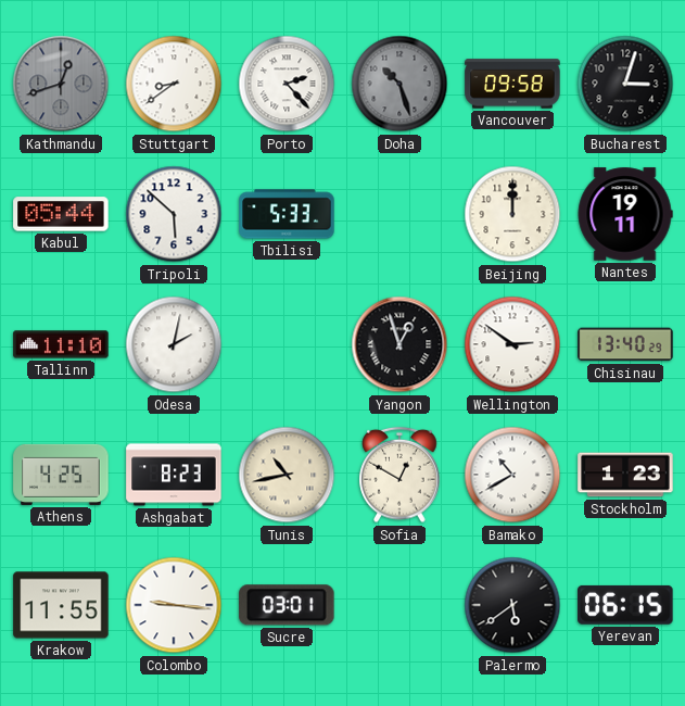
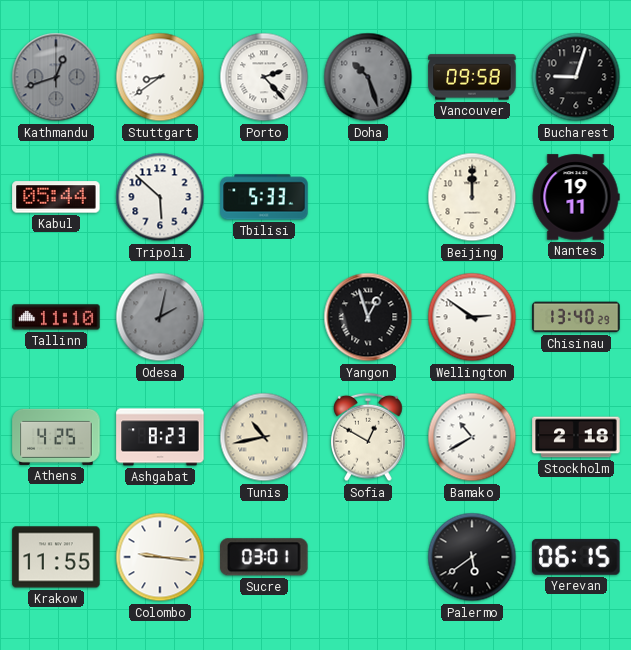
Bucharest: 3:03 -> 9:03 (576, 77)
Odesa dial: white -> grey (160, 317)
Stockholm: 1:23 -> 2:18 (576, 437)
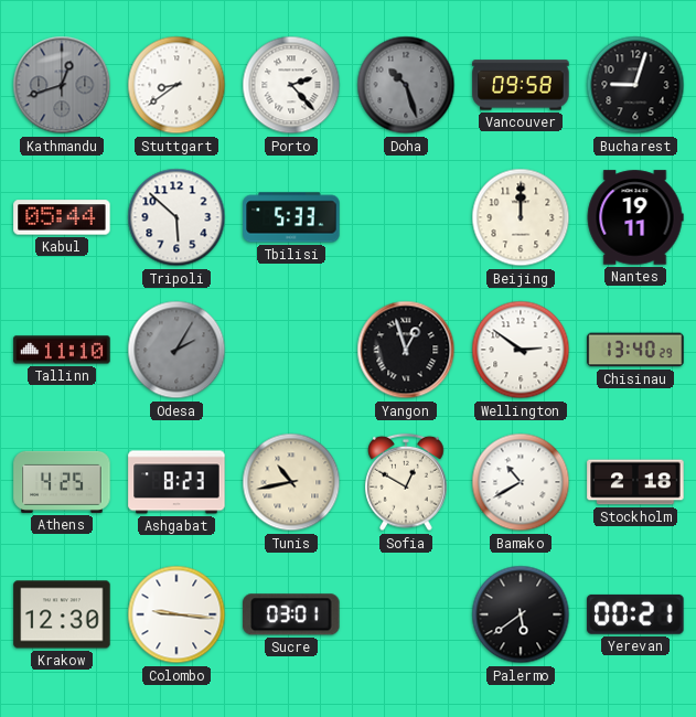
Odesa: 2:02 -> 2:05 (176, 350)
Krakow: 11:55 -> 12:30 (62, 614)
Yerevan: 06:15 -> 00:21 (635, 614)
